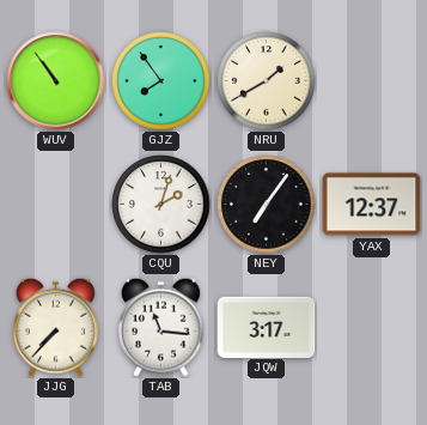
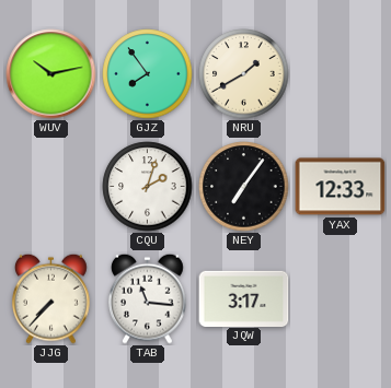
WUV: 10:54 -> 10:13 (51, 74)
YAX: 12:37 -> 12:33 (341, 187)
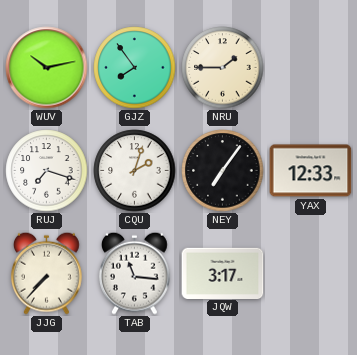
NRU: 1:40 -> 1:45 (223, 68)
RUJ: none -> 7:18 (47, 171)
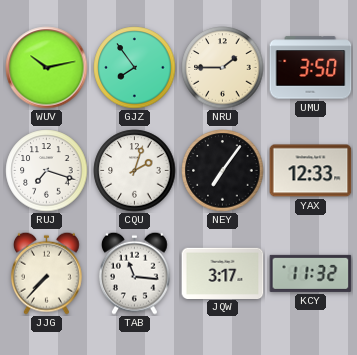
UMU: none -> 3:50 (311, 68)
KCY: none -> 11:32 (311, 273)
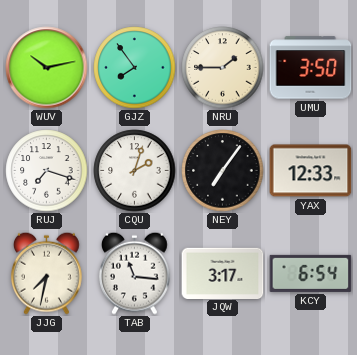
JJG: 7:37 -> 7:32 (47, 273)
KCY: 11:32 -> 6:54 (311, 273)
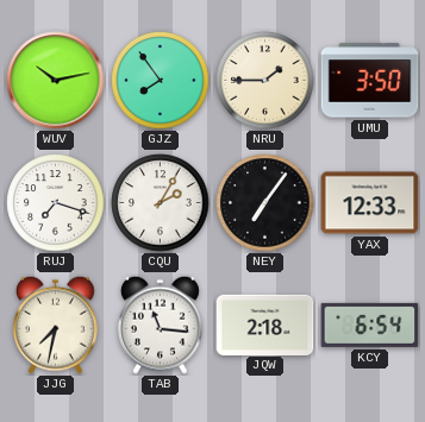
CQU: 2:03 -> 2:05 (161, 203)
JQW: 3:17 -> 2:18 (265, 325)
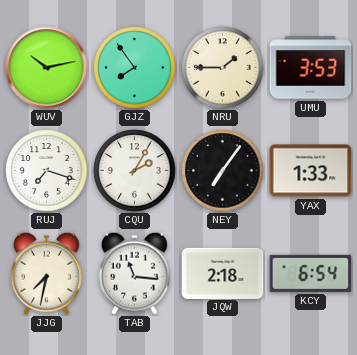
UMU: 3:50 -> 3:53 (311, 68)
YAX: 12:33 -> 1:33 (311, 171)
